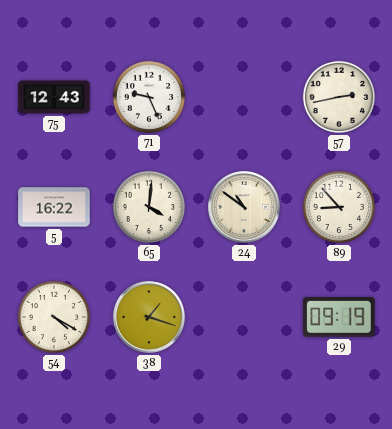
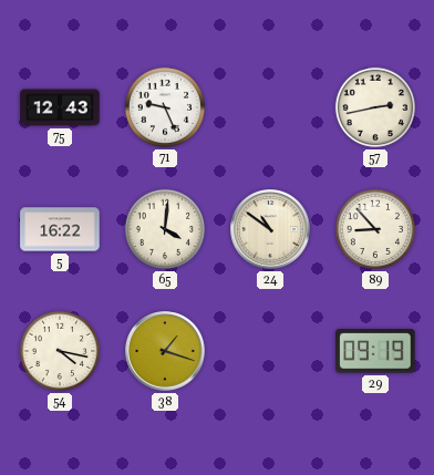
54: 4:20 -> 4:17 (60, 351)
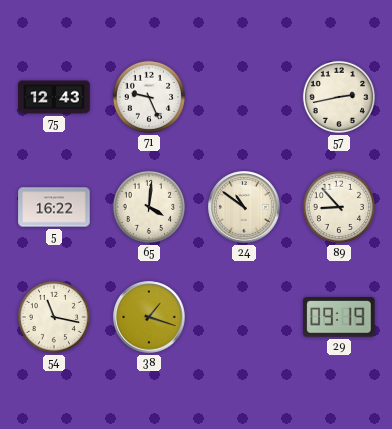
54: 4:17 -> 11:17 (54, 317)
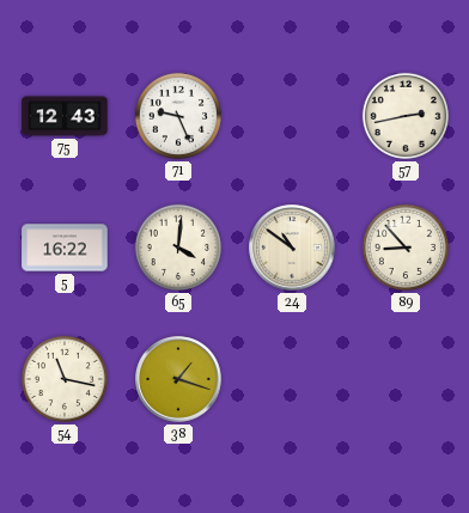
29: 09:19 -> none (339, 317)
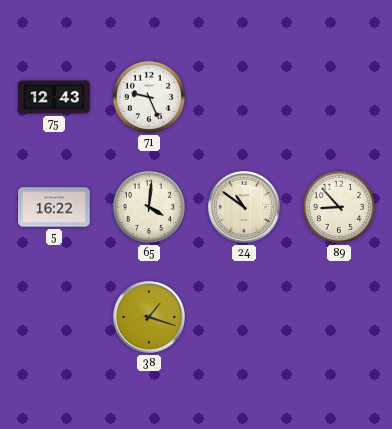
57: 2:43 -> none (406, 116)
54: 11:17 -> none (65, 379)
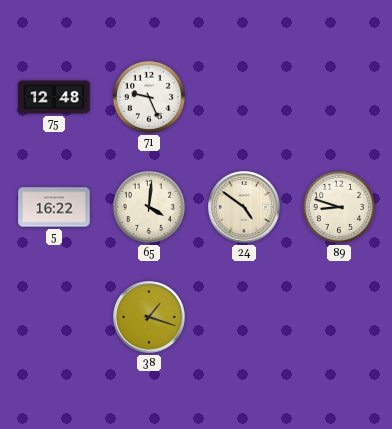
75: 12:43 -> 12:48 (54, 97)
24: 10:51 -> 4:51 (244, 207)
89: 8:53 -> 8:48 (339, 207)
